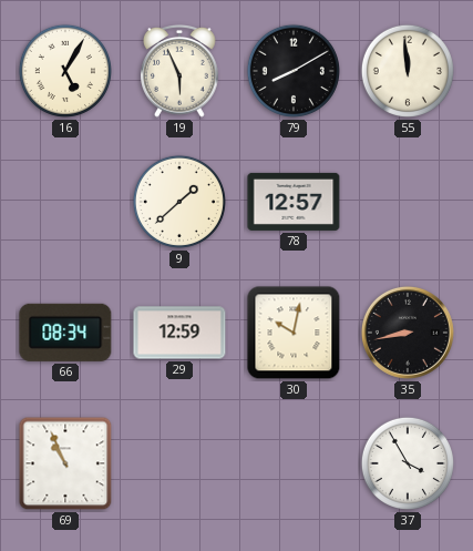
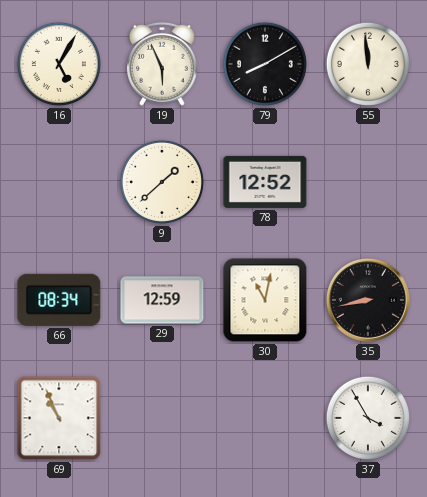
78: 12:57 -> 12:52 (265, 182)
30: 10:02 -> 11:02 (265, 300)
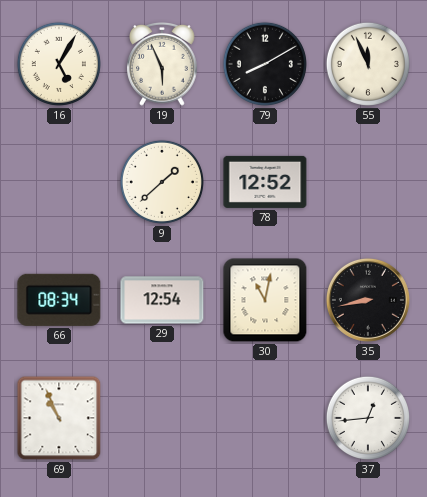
55: 11:59 -> 11:56 (368, 64)
29: 12:59 -> 12:54 (162, 300)
37: 3:55 -> 12:44 (368, 418)
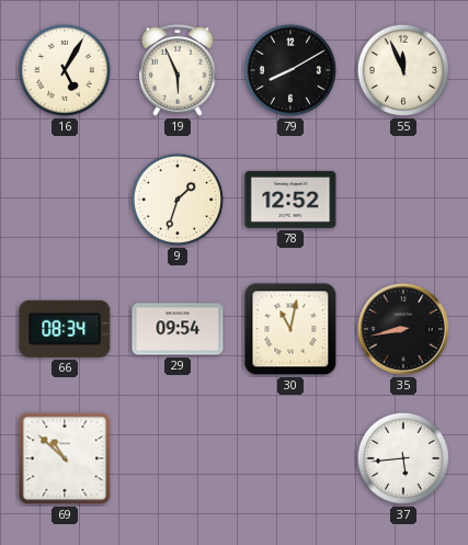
9: 1:38 -> 1:33 (178, 200)
29: 12:54 -> 09:54 (178, 329)
69: 10:56 -> 10:52 (65, 458)
37: 12:44 -> 5:44 (403, 458)
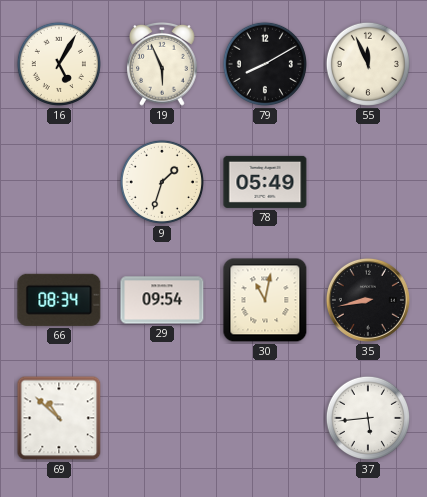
78: 12:52 -> 05:49 (265, 182)
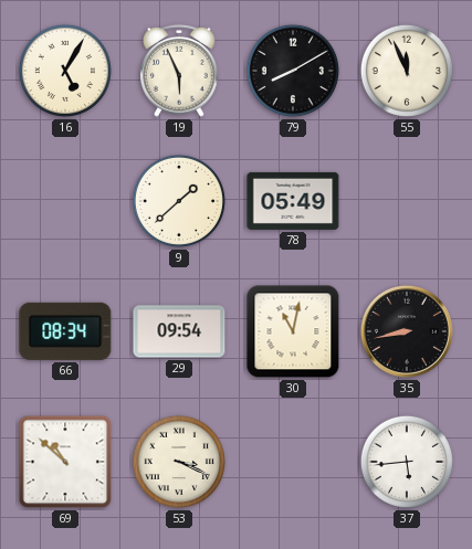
9: 1:33 -> 1:38 (179, 201)
53: none -> 3:19 (179, 462)
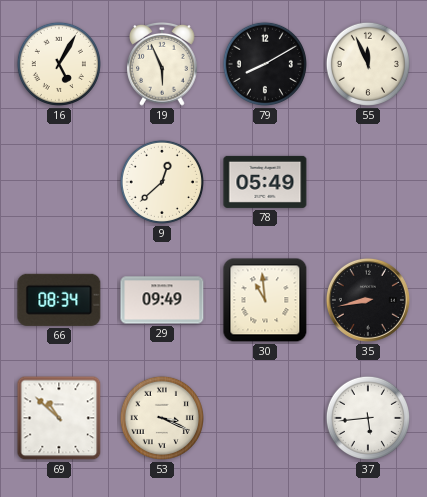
9: 1:38 -> 12:38 (162, 182)
29: 09:54 -> 09:49 (162, 300)
30: 11:02 -> 10:59 (265, 300)
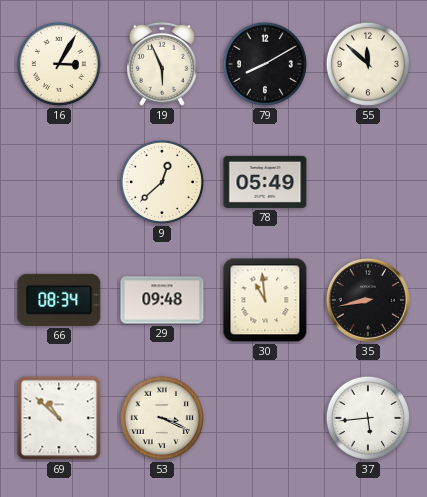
16: 5:05 -> 3:05 (59, 64)
55: 11:56 -> 11:52 (368, 64)
29: 09:49 -> 09:48 (162, 300)
